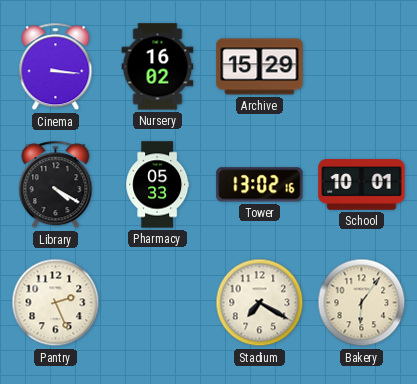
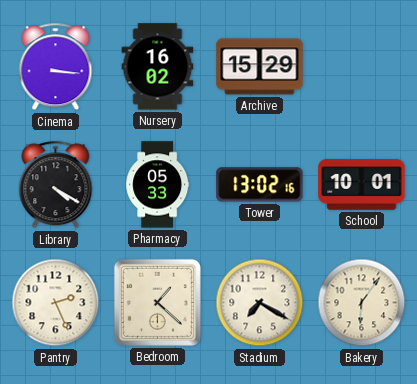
Bedroom: none -> 1:22 (157, 302)
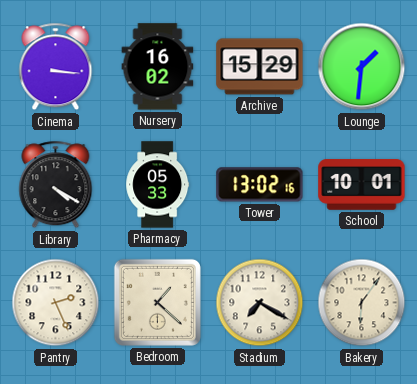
Lounge: none -> 1:31 (362, 67)
